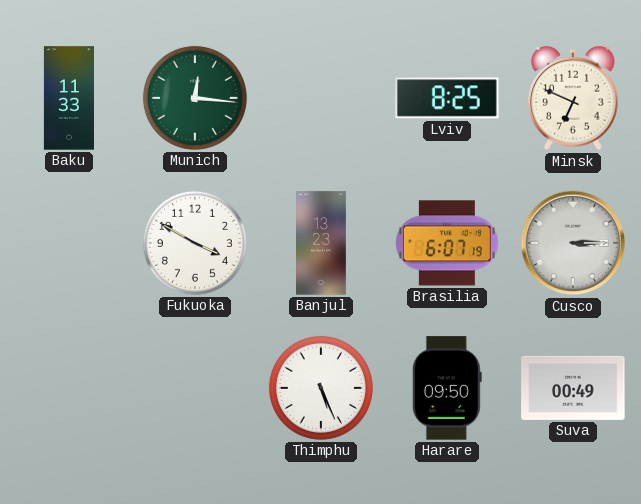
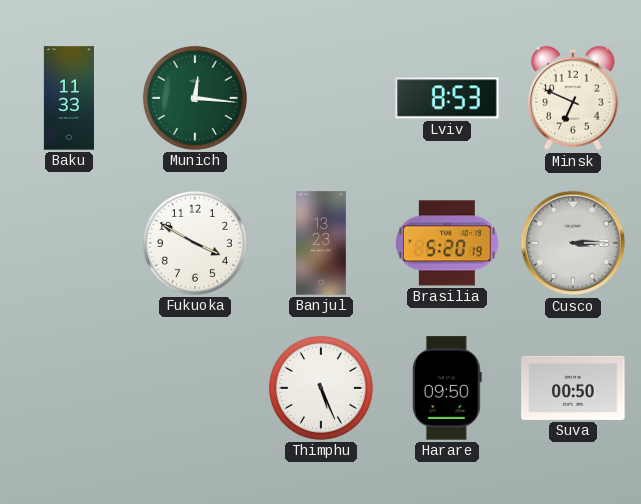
Lviv: 8:25 -> 8:53 (447, 98)
Brasilia: 6:07 -> 5:20 (448, 243)
Suva: 00:49 -> 00:50 (573, 388)
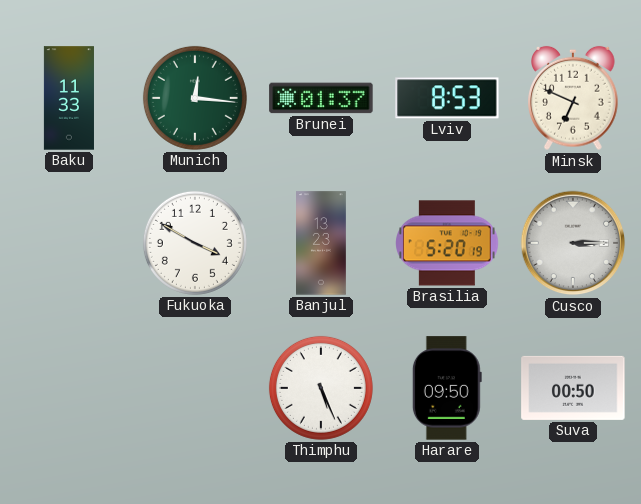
Brunei: none -> 01:37 (321, 98)
